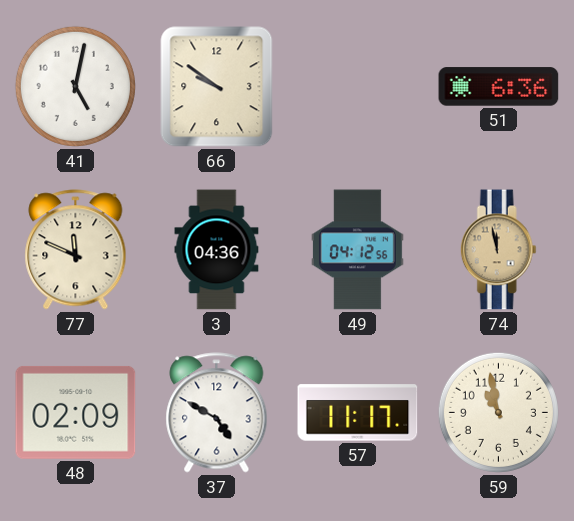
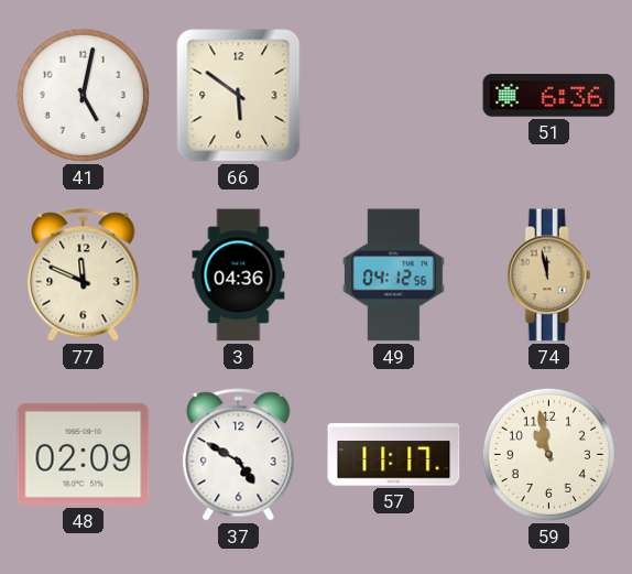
66: 9:51 -> 5:51 (239, 96)
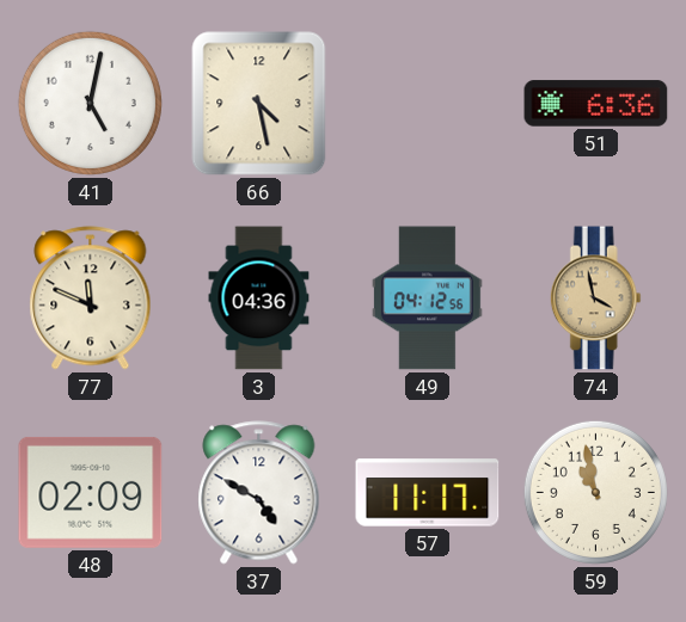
66: 5:51 -> 4:28 (259, 104)
74: 11:58 -> 3:58 (595, 298)
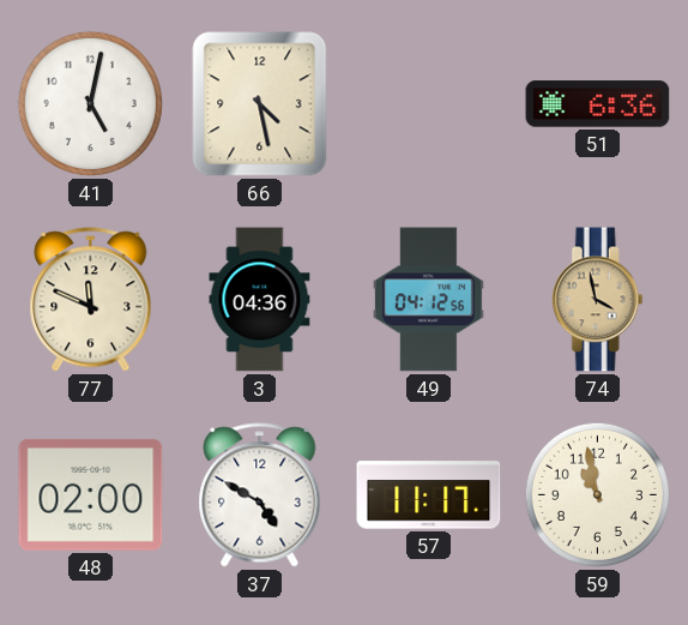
48: 02:09 -> 02:00 (91, 494)
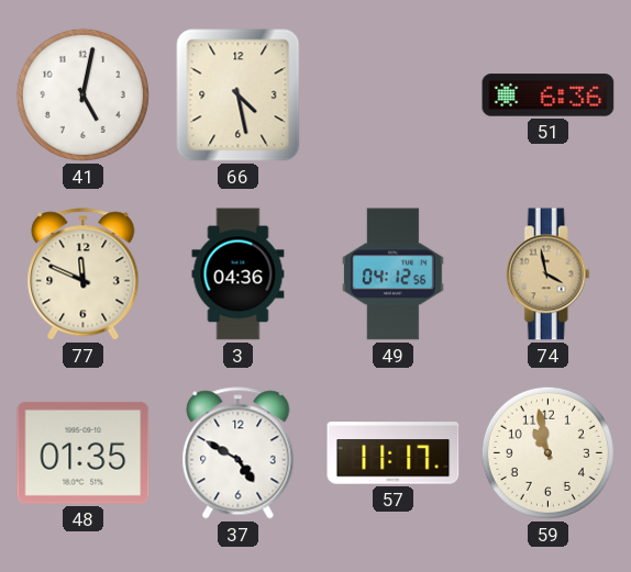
48: 02:00 -> 01:35 (84, 452)
